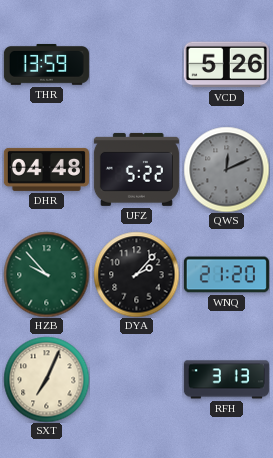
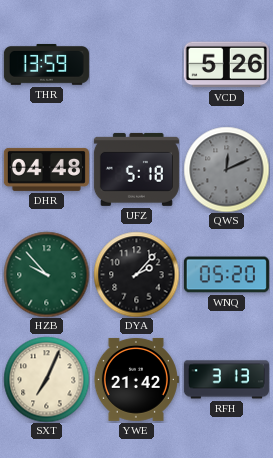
UFZ: 5:22 -> 5:18 (136, 169)
WNQ: 21:20 -> 05:20 (226, 275)
YWE: none -> 21:42 (136, 379)
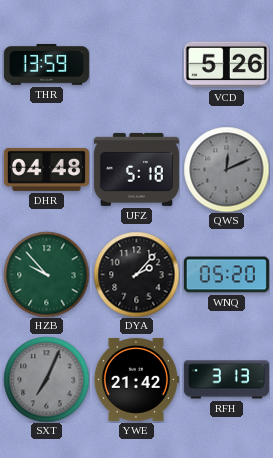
SXT dial: cream -> grey (46, 379)
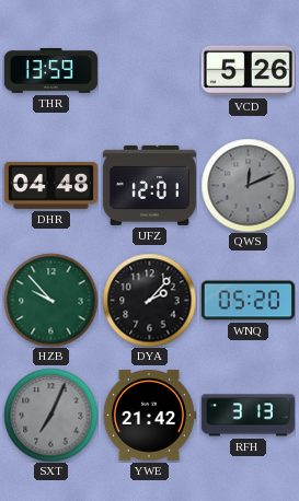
UFZ: 5:18 -> 12:01 (149, 185)
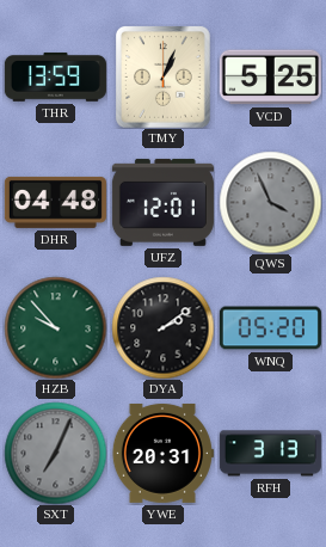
TMY: none -> 1:04 (164, 78)
VCD: 5:26 -> 5:25 (270, 78)
QWS: 12:11 -> 3:56 (270, 202)
DYA: 2:07 -> 2:09 (162, 327)
YWE: 21:42 -> 20:31 (162, 453)
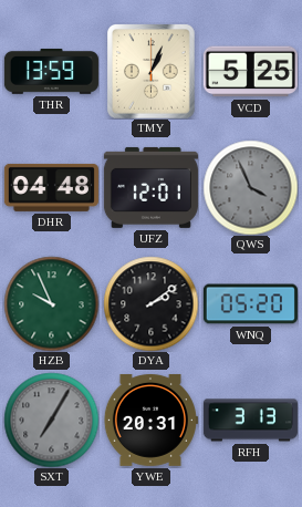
HZB: 9:53 -> 9:56 (51, 303)
SXT: 7:04 -> 7:05 (51, 420)
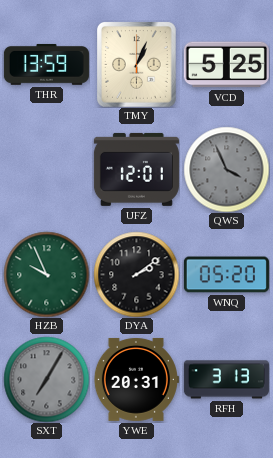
DHR: 04:48 -> none (51, 187)
